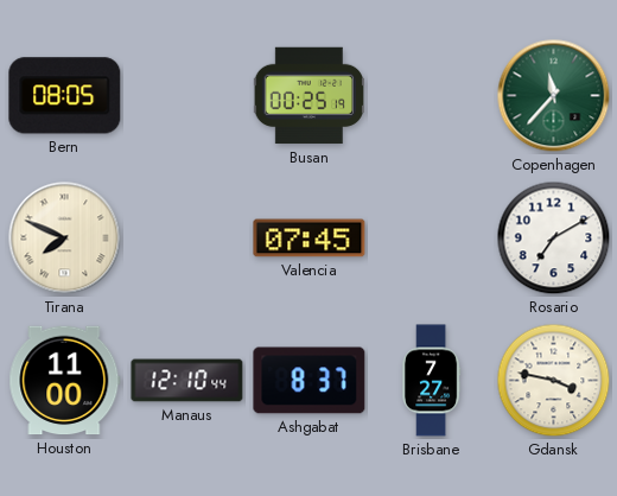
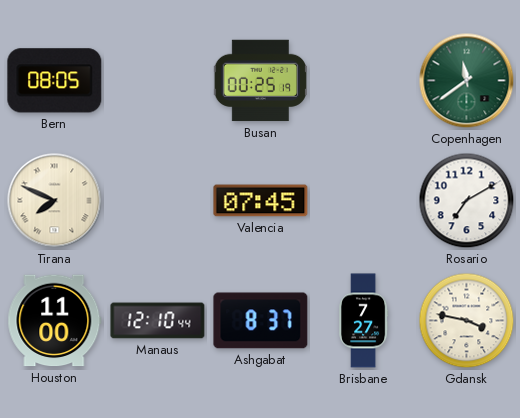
Copenhagen: 11:37 -> 11:39 (467, 81)
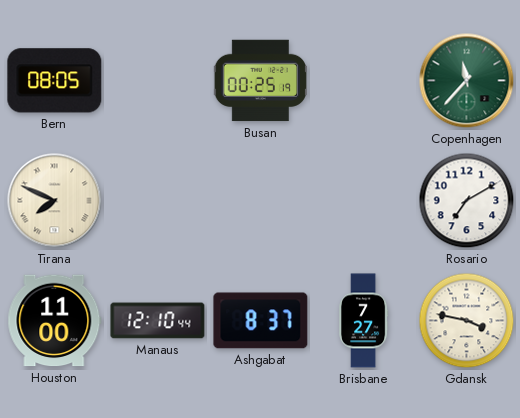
Copenhagen: 11:39 -> 11:37 (467, 81)
Valencia: 07:45 -> none (261, 201)
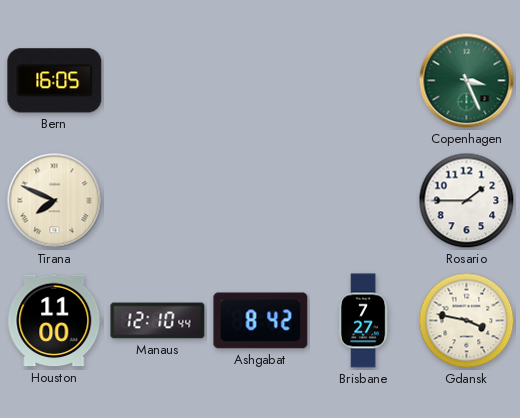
Bern: 08:05 -> 16:05 (55, 81)
Busan: 00:25 -> none (260, 81)
Copenhagen: 11:37 -> 3:26 (467, 81)
Rosario: 7:10 -> 1:45 (467, 201)
Ashgabat: 8:37 -> 8:42 (261, 321)
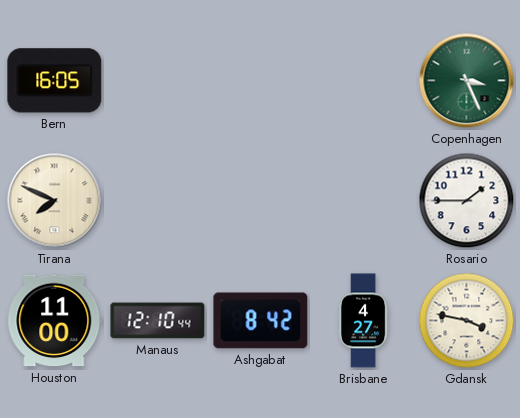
Brisbane: 7:27 -> 4:27 (364, 321)
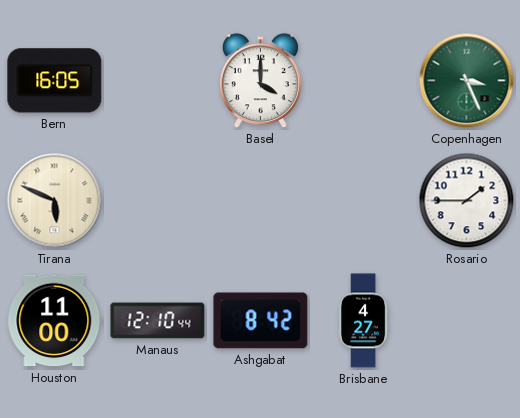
Basel: none -> 4:00 (260, 81)
Tirana: 7:49 -> 5:49 (55, 201)
Gdansk: 3:47 -> none (467, 321)
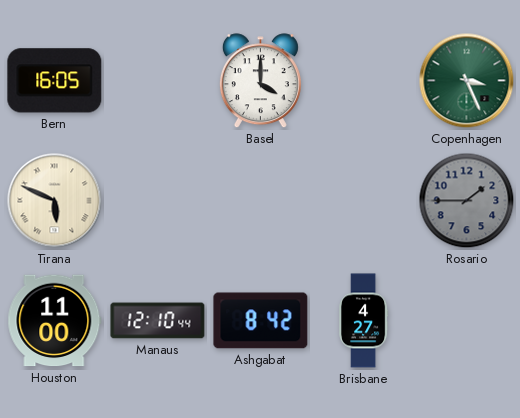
Rosario dial: white -> grey (467, 201)
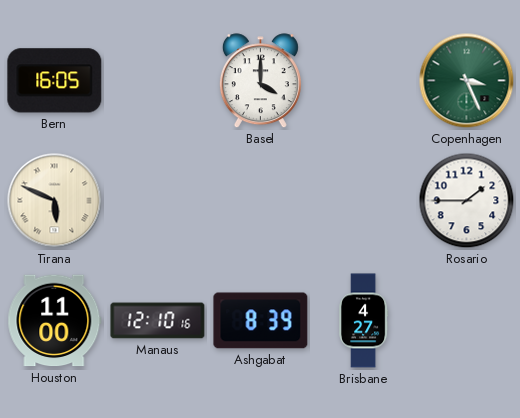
Rosario dial: grey -> white (467, 201)
Manaus: 12:10:44 -> 12:10:16 (158, 321)
Ashgabat: 8:42 -> 8:39 (261, 321)
